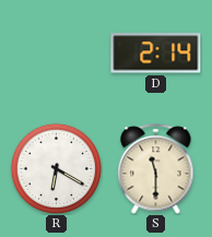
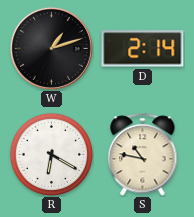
W: none -> 1:12 (51, 48)
S: 11:30 -> 10:47 (143, 155)
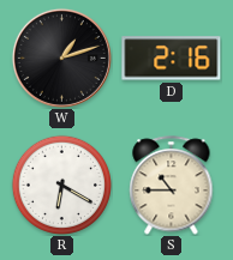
D: 2:14 -> 2:16 (172, 59)
S: 10:47 -> 10:45 (172, 186)
